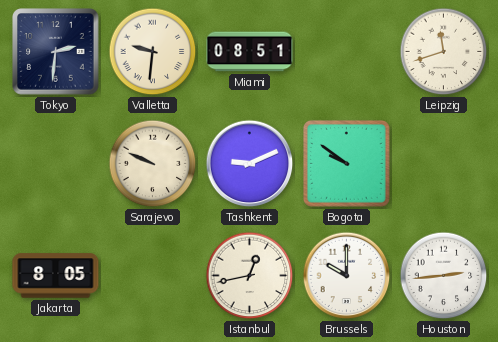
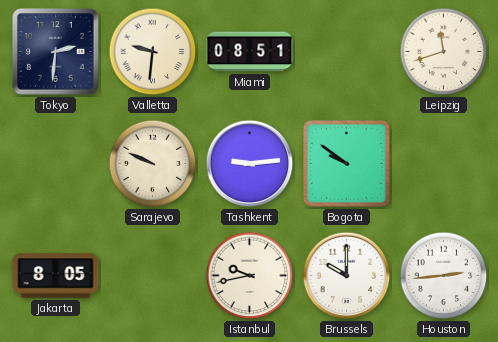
Tashkent: 9:11 -> 9:14 (250, 164)
Istanbul: 12:43 -> 9:43 (250, 276)
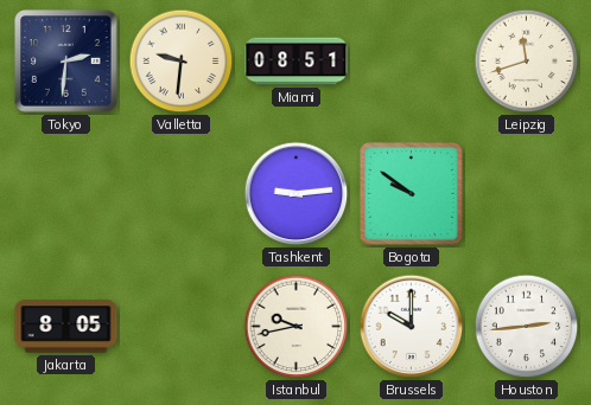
Sarajevo: 9:49 -> none (153, 164)
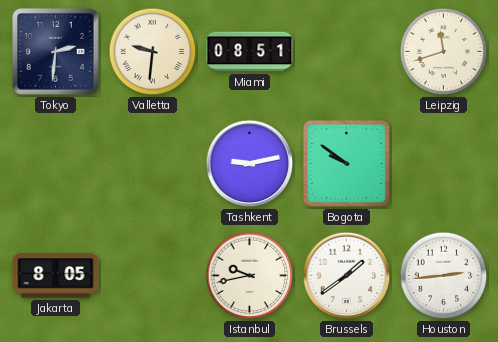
Tashkent: 9:14 -> 9:13 (250, 164)
Brussels: 10:00 -> 1:39 (347, 276)
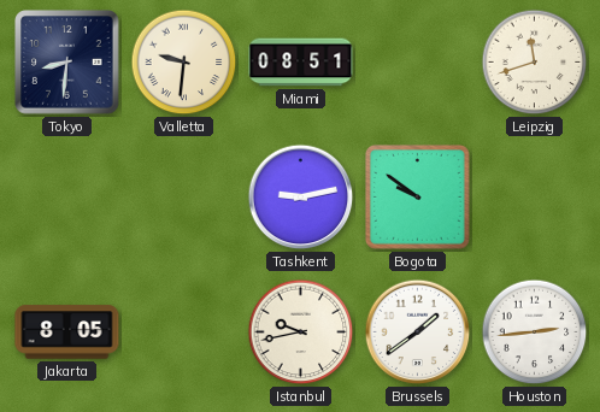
Tokyo: 2:31 -> 8:31 (67, 63)
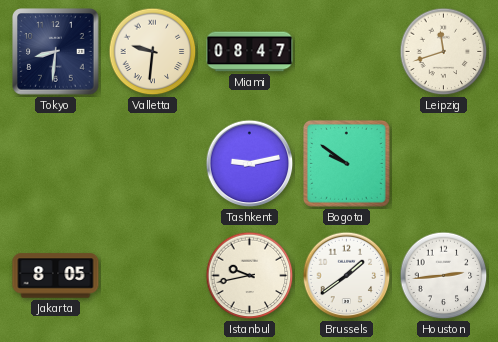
Miami: 08:51 -> 08:47 (250, 52)
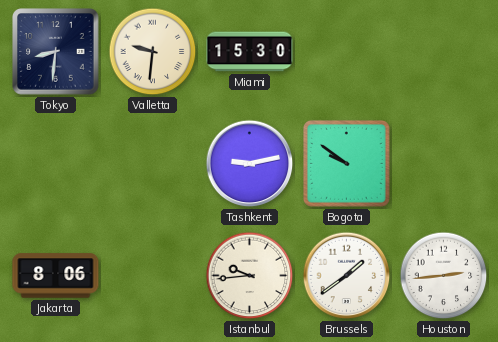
Miami: 08:47 -> 15:30 (250, 52)
Leipzig: 11:42 -> none (444, 52)
Jakarta: 8:05 -> 8:06 (56, 276)
Istanbul: 9:43 -> 9:44 (250, 276)
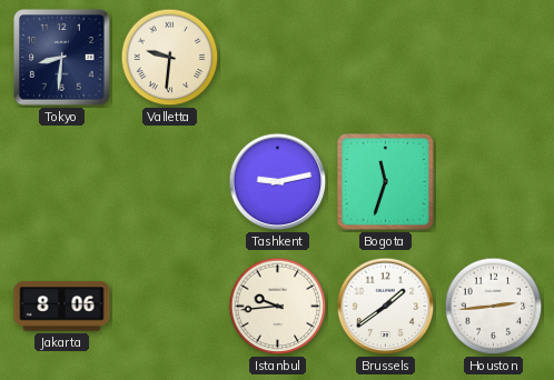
Miami: 15:30 -> none (250, 52)
Bogota: 9:51 -> 11:33 (385, 181)
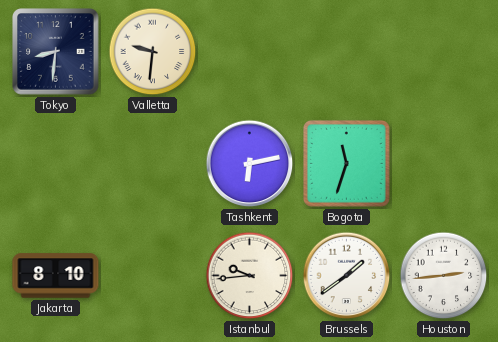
Tashkent: 9:13 -> 6:13 (250, 164)
Jakarta: 8:06 -> 8:10 (56, 276)
